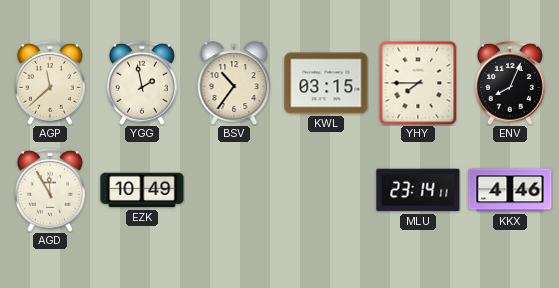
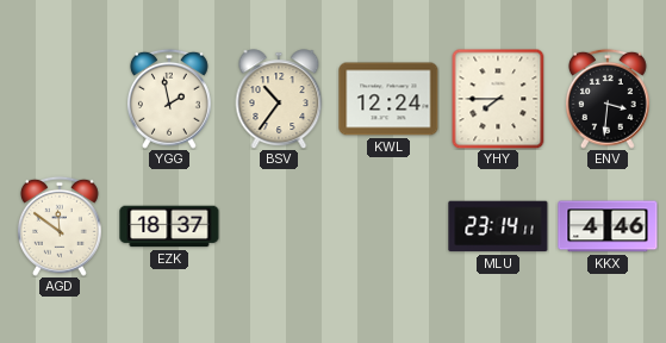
AGP: 11:38 -> none (50, 83)
KWL: 03:15 -> 12:24 (388, 99)
ENV: 8:04 -> 3:31 (608, 99)
AGD: 11:55 -> 11:51 (60, 226)
EZK: 10:49 -> 18:37 (169, 226)
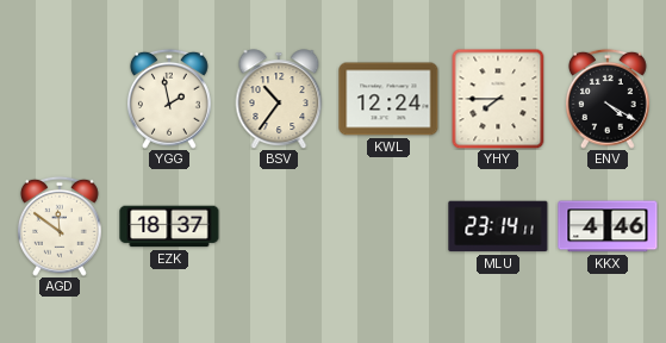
ENV: 3:31 -> 4:20 (608, 99)
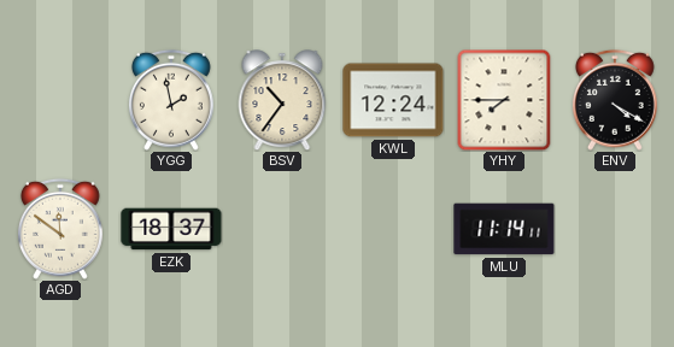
MLU: 23:14 -> 11:14 (504, 229)
KKX: 4:46 -> none (608, 226)
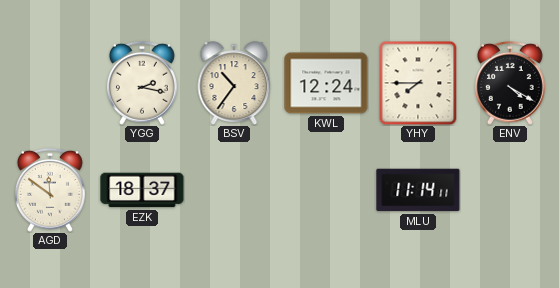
YGG: 1:58 -> 2:17 (142, 83)
